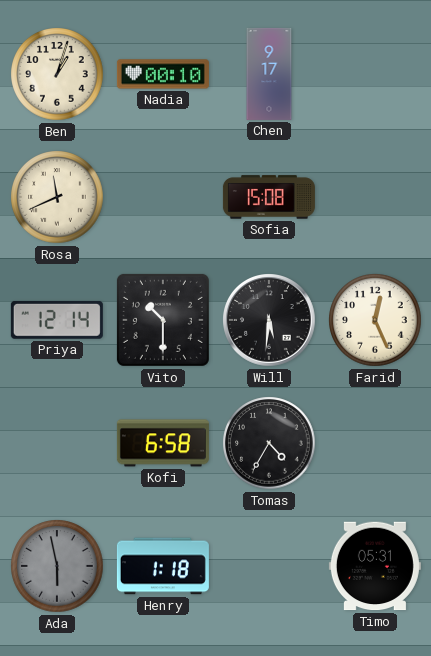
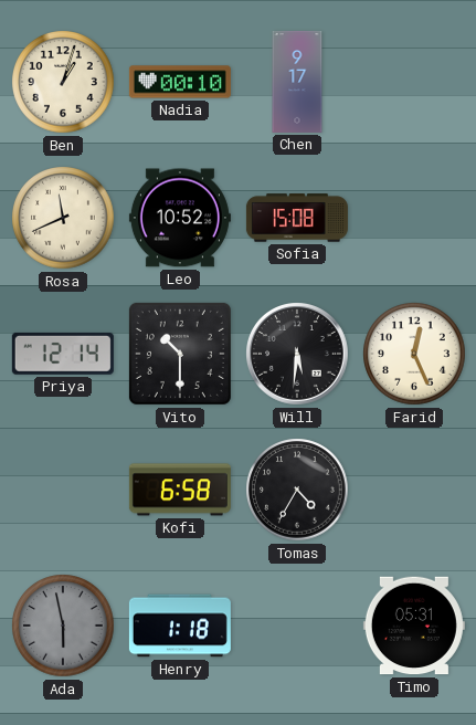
Leo: none -> 10:52 (180, 218)
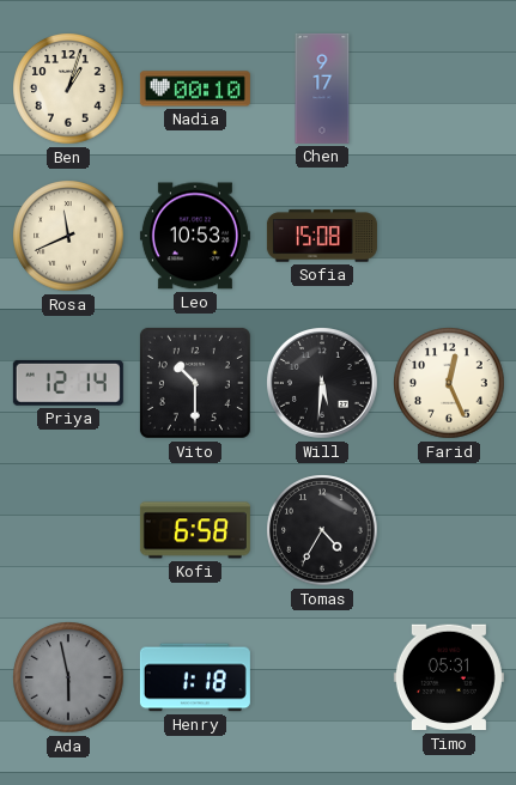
Leo: 10:52 -> 10:53 (195, 236)
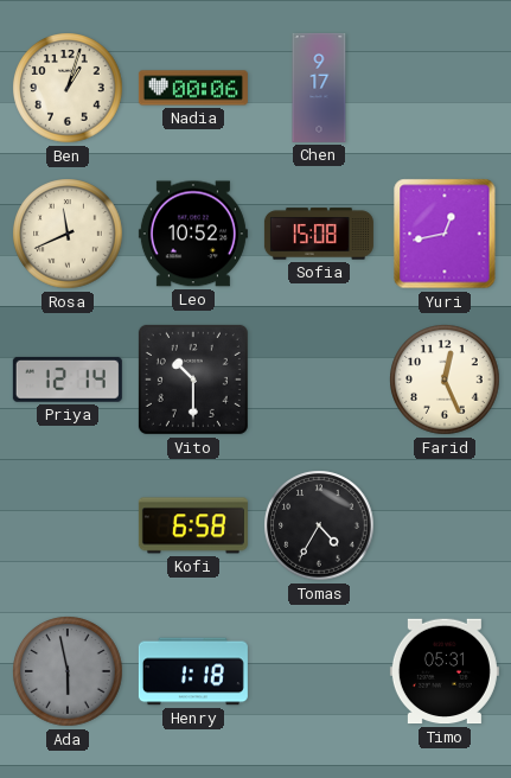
Nadia: 00:10 -> 00:06 (193, 88)
Leo: 10:53 -> 10:52 (193, 234)
Yuri: none -> 12:43 (445, 234)
Will: 5:31 -> none (323, 384)
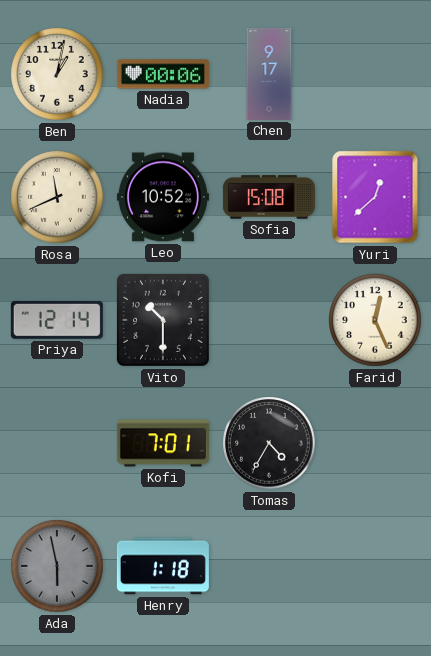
Ben: 1:03 -> 1:02 (57, 74)
Yuri: 12:43 -> 12:38 (375, 197)
Kofi: 6:58 -> 7:01 (163, 443)
Timo: 05:31 -> none (445, 671)
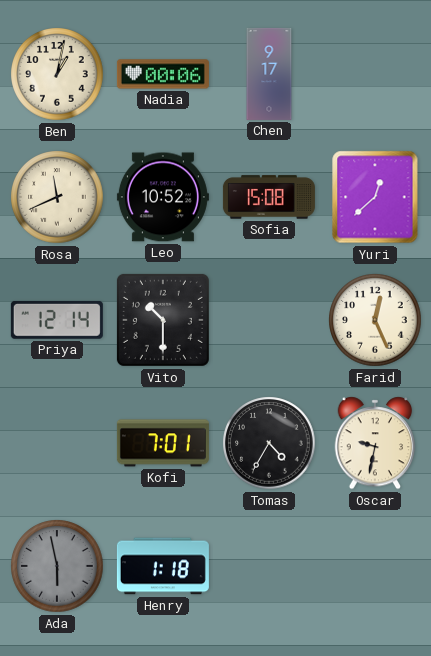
Oscar: none -> 9:32 (375, 443)
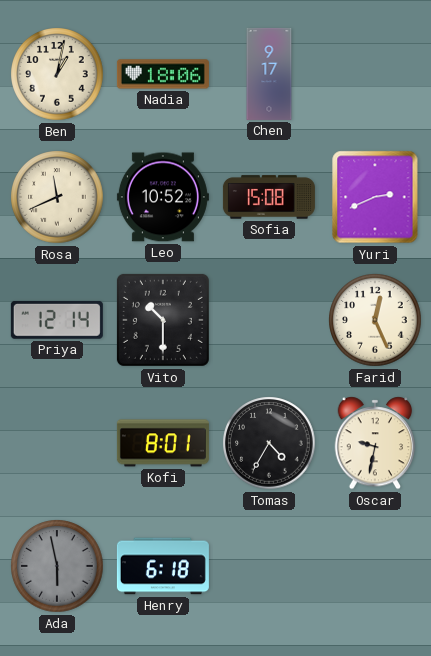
Nadia: 00:06 -> 18:06 (163, 74)
Yuri: 12:38 -> 2:41 (375, 197)
Kofi: 7:01 -> 8:01 (163, 443)
Henry: 1:18 -> 6:18 (163, 566)
